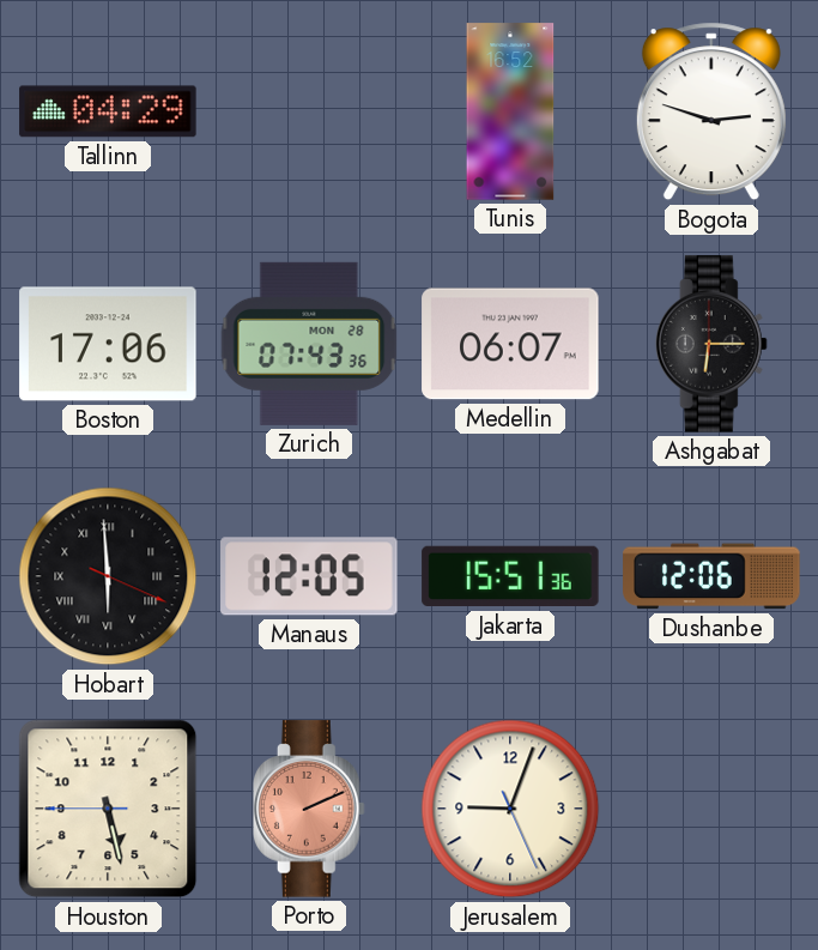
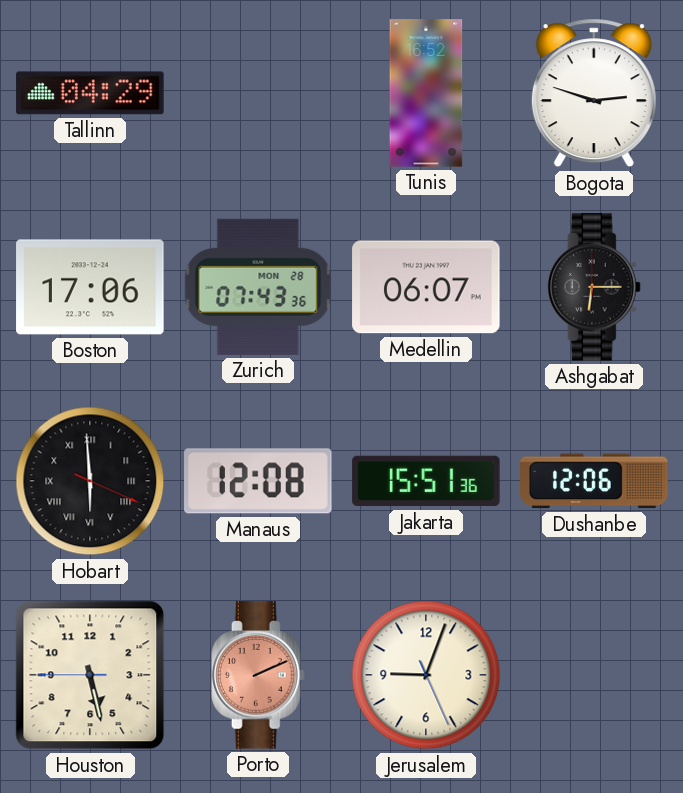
Manaus: 12:05 -> 12:08 (258, 481)
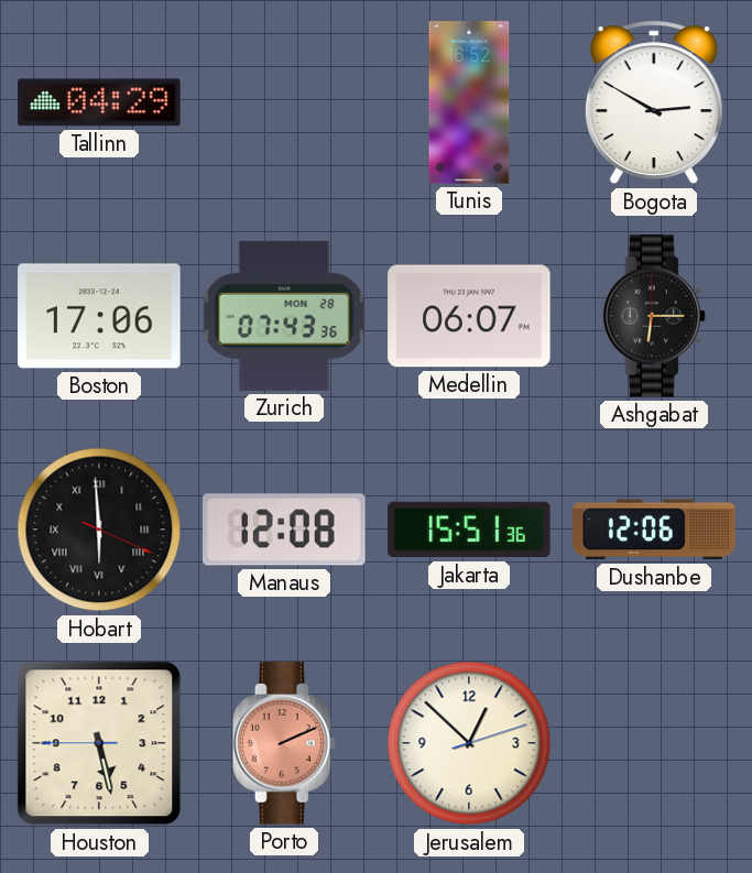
Bogota: 2:48 -> 2:50 (654, 102)
Jerusalem: 9:03 -> 12:52 (469, 743)
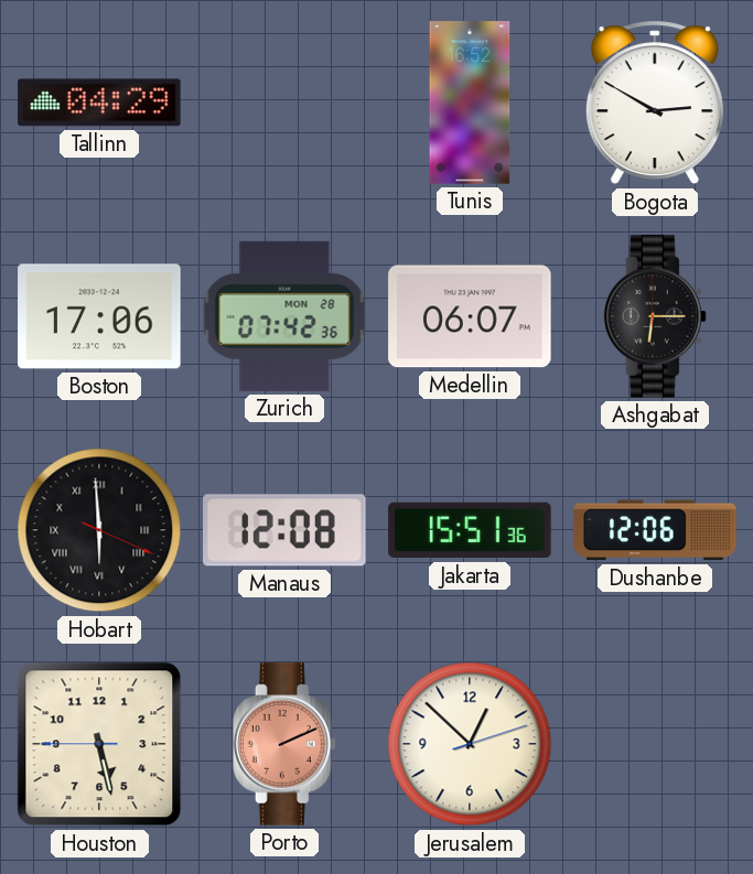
Zurich: 07:43 -> 07:42 (284, 316)
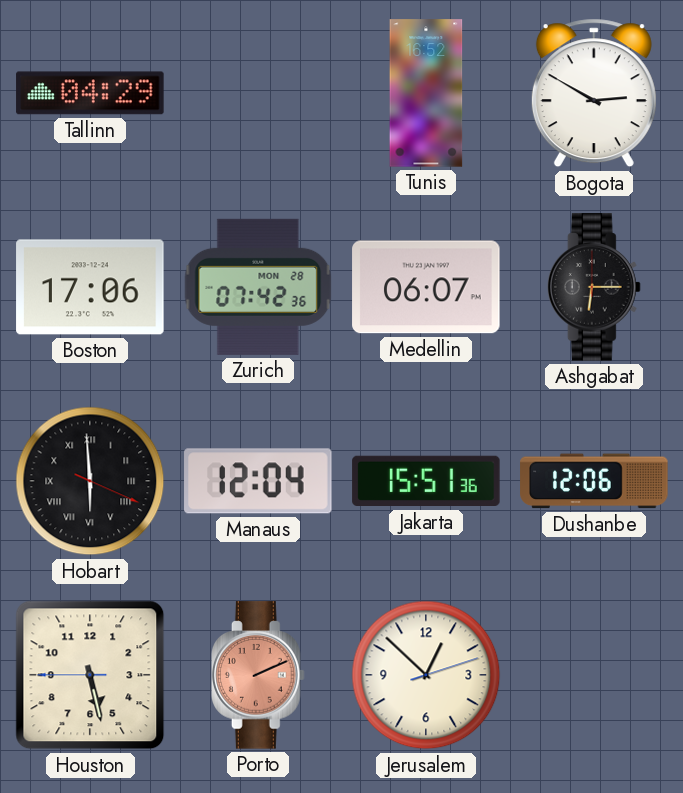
Manaus: 12:08 -> 12:04 (258, 481)
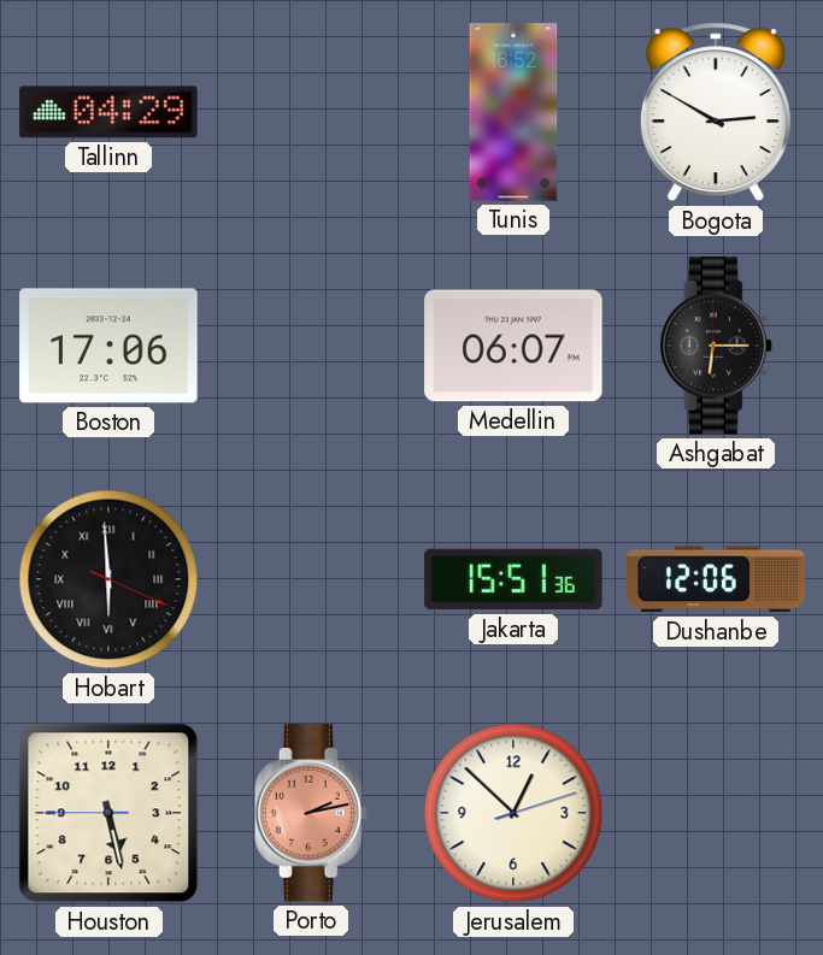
Zurich: 07:42 -> none (258, 287)
Manaus: 12:04 -> none (258, 481)
Porto: 2:11 -> 2:13 (311, 813)
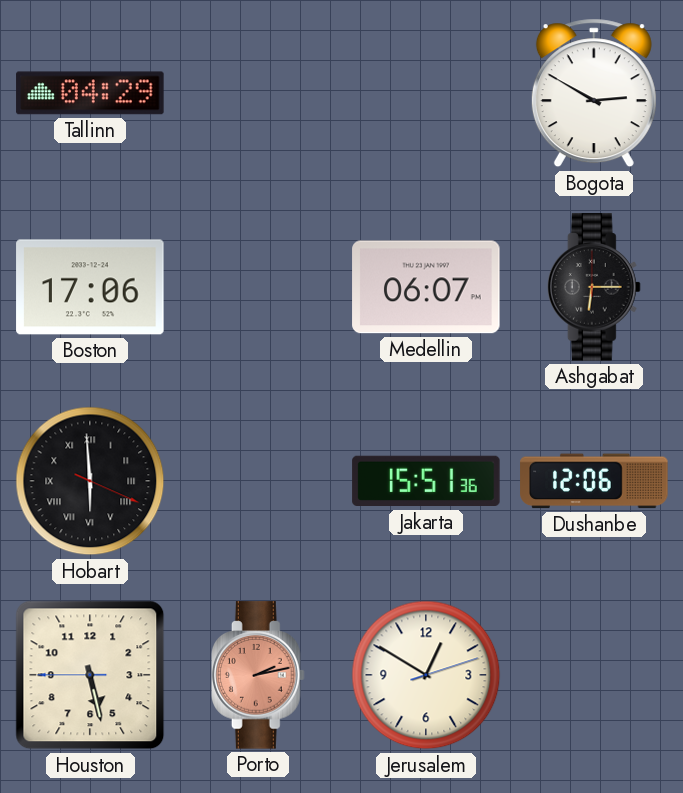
Tunis: 16:52 -> none (513, 112)
Jerusalem: 12:52 -> 12:50 (426, 675)
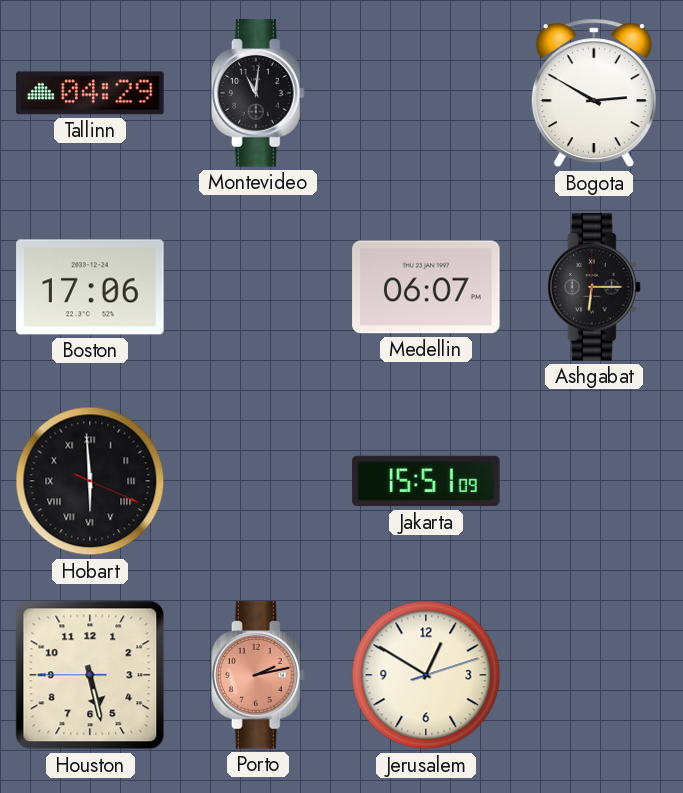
Montevideo: none -> 11:01 (258, 93)
Jakarta: 15:51:36 -> 15:51:09 (426, 481)
Dushanbe: 12:06 -> none (594, 481)
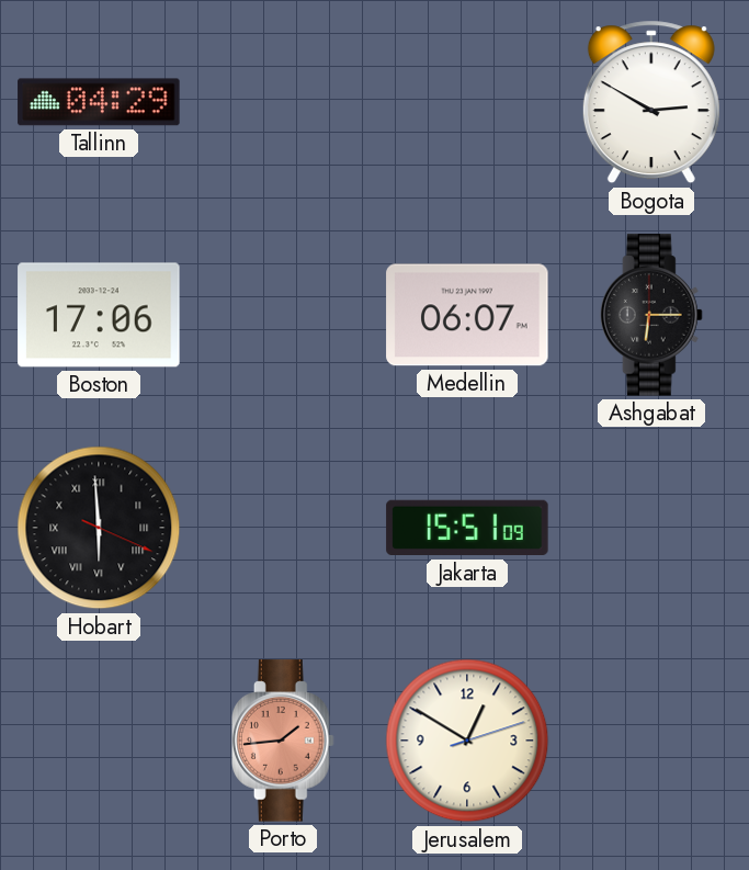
Montevideo: 11:01 -> none (258, 93)
Houston: 5:27 -> none (90, 675)
Porto: 2:13 -> 1:44 (283, 741)
